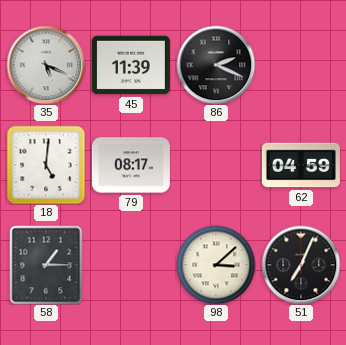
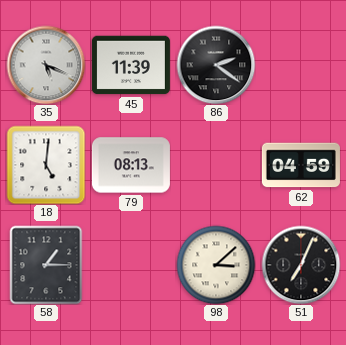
86: 2:19 -> 2:21 (216, 65)
79: 08:17 -> 08:13 (131, 165)
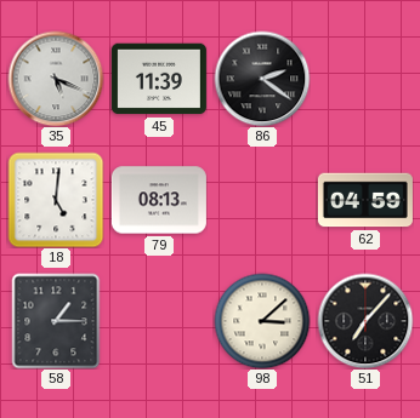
51: 7:04 -> 7:07 (365, 321)
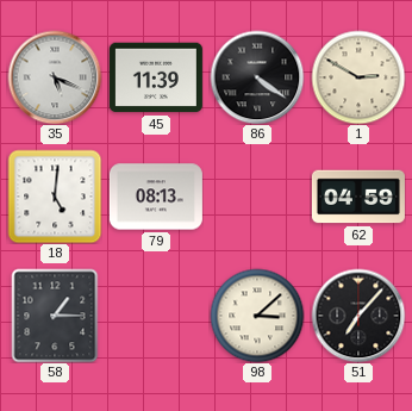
86: 2:21 -> 4:21 (257, 77)
1: none -> 2:50 (358, 77)
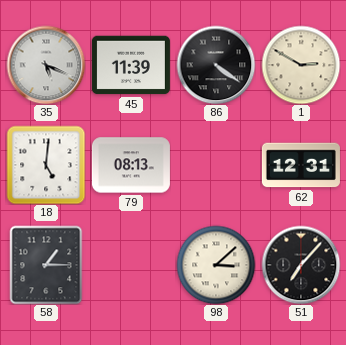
62: 04:59 -> 12:31 (301, 165)
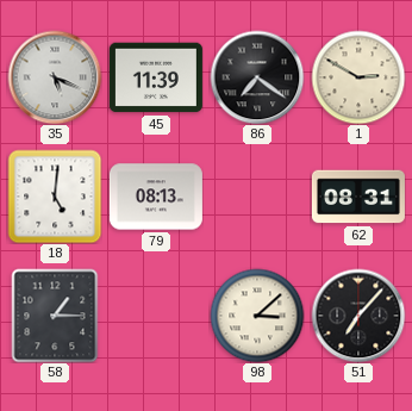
86: 4:21 -> 7:21 (257, 77)
62: 12:31 -> 08:31 (358, 197)
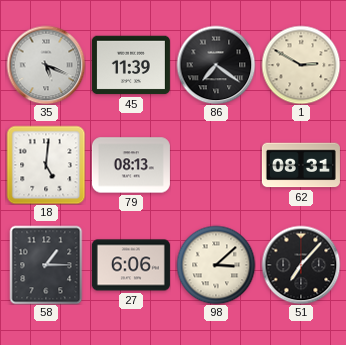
27: none -> 6:06 (131, 265)
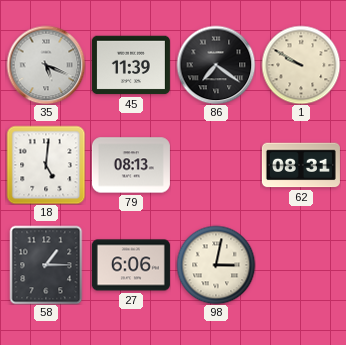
1: 2:50 -> 9:50 (301, 65)
98: 3:08 -> 3:02 (216, 265)
51: 7:07 -> none (301, 265)
